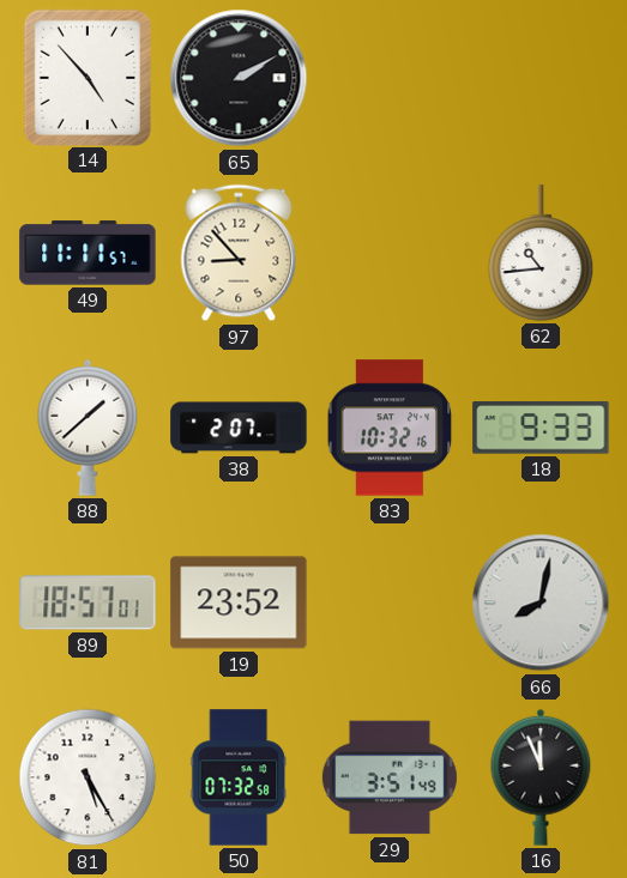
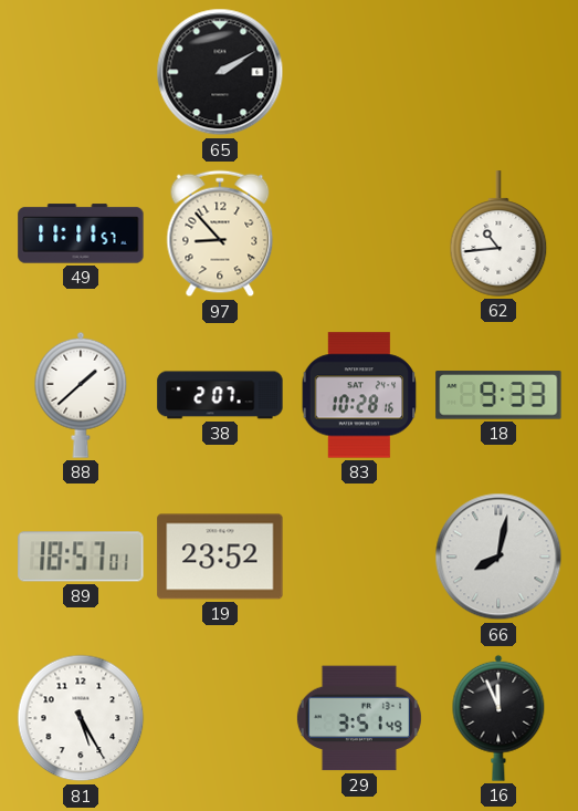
14: 4:53 -> none (86, 77)
83: 10:32 -> 10:28 (359, 395)
50: 07:32 -> none (239, 777)
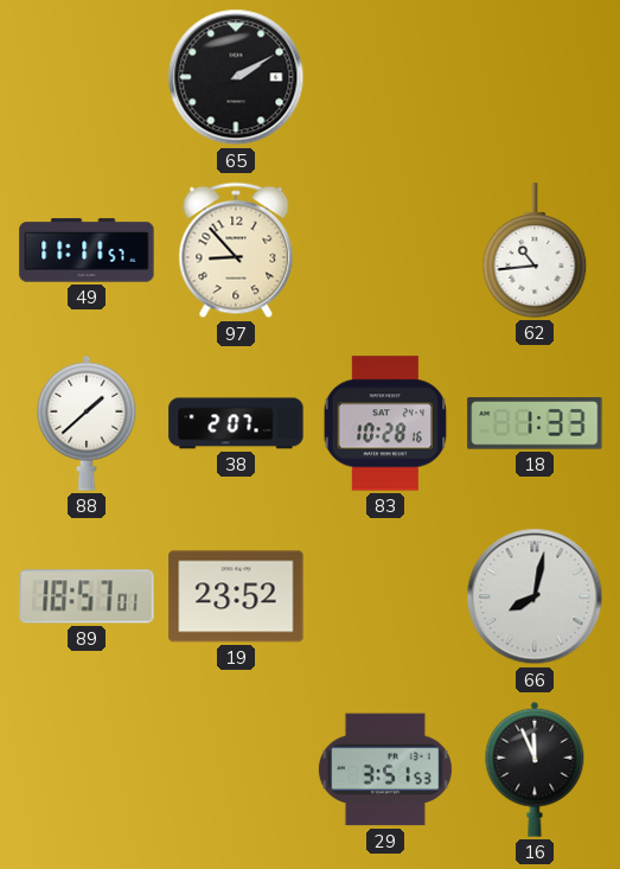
18: 9:33 -> 1:33 (535, 423)
81: 5:25 -> none (81, 718)
29: 3:51:49 -> 3:51:53 (385, 769)
